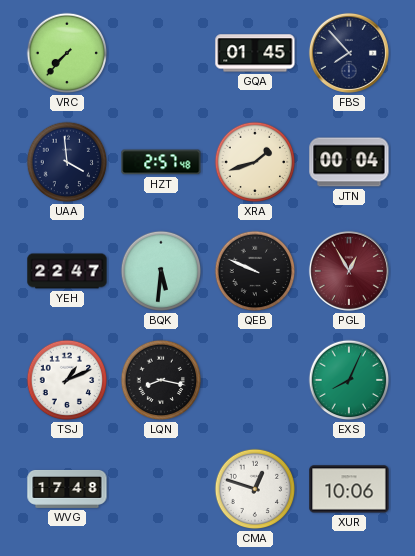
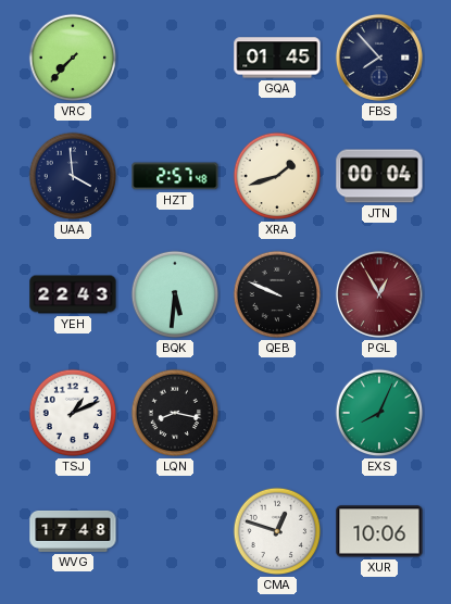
YEH: 22:47 -> 22:43 (73, 294)
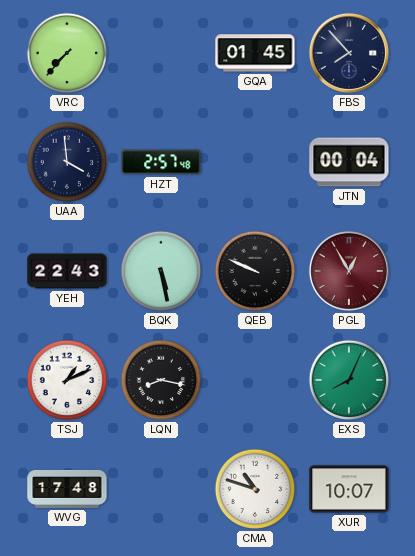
XRA: 1:42 -> none (277, 176)
BQK: 5:31 -> 5:28 (161, 271)
CMA: 12:48 -> 10:48 (255, 489)
XUR: 10:06 -> 10:07 (349, 489)
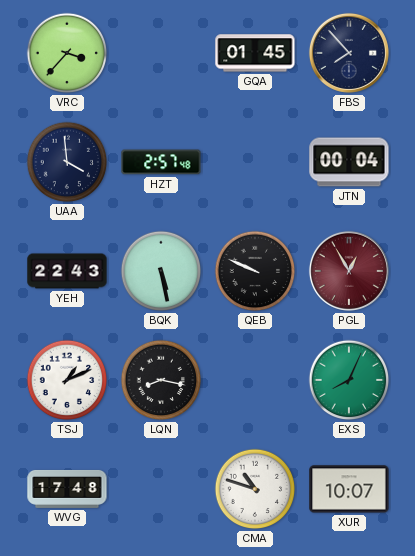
VRC: 7:37 -> 3:37 (67, 53)
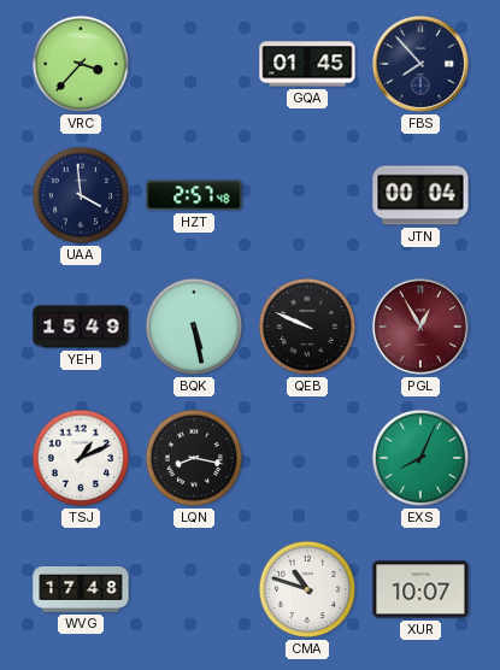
YEH: 22:43 -> 15:49 (81, 327)
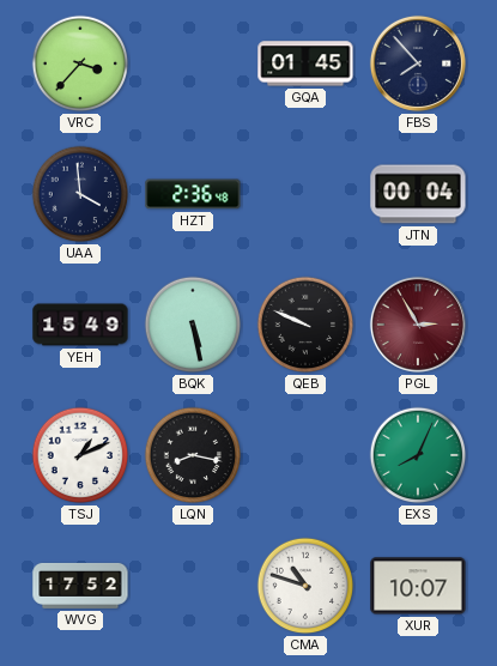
HZT: 2:57 -> 2:36 (193, 194)
PGL: 12:55 -> 2:55 (418, 325)
WVG: 17:48 -> 17:52 (80, 586)
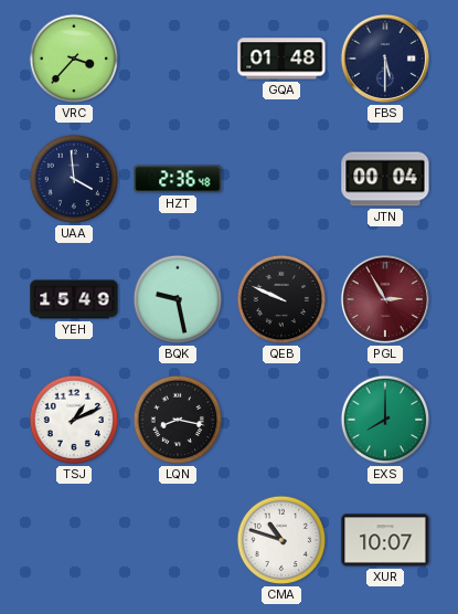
GQA: 01:45 -> 01:48 (281, 59)
FBS: 7:53 -> 5:30 (385, 59)
BQK: 5:28 -> 9:28 (178, 299)
EXS: 8:04 -> 8:00 (385, 420)
WVG: 17:52 -> none (80, 586)
